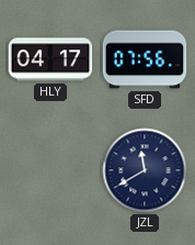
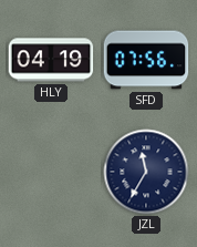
HLY: 04:17 -> 04:19 (51, 60)
JZL: 11:40 -> 11:35 (146, 172)
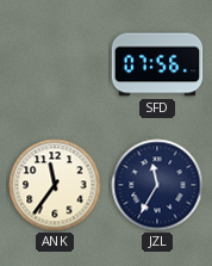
HLY: 04:19 -> none (51, 60)
ANK: none -> 11:36 (55, 185)
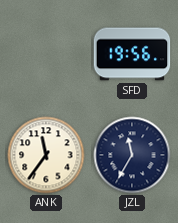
SFD: 07:56 -> 19:56 (132, 54)
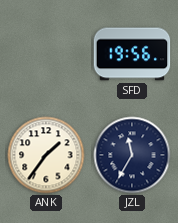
ANK: 11:36 -> 1:36 (46, 155)
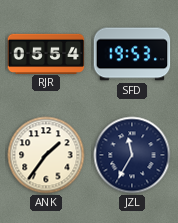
RJR: none -> 05:54 (46, 53)
SFD: 19:56 -> 19:53 (132, 54)
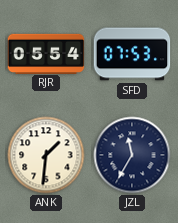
SFD: 19:53 -> 07:53 (132, 54)
ANK: 1:36 -> 1:31 (46, 155)
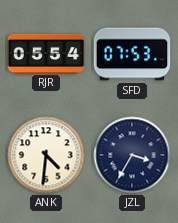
ANK: 1:31 -> 4:31 (46, 155)
JZL: 11:35 -> 3:35 (132, 155)
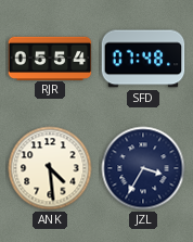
SFD: 07:53 -> 07:48 (143, 59)
ANK: 4:31 -> 4:29 (50, 168)
